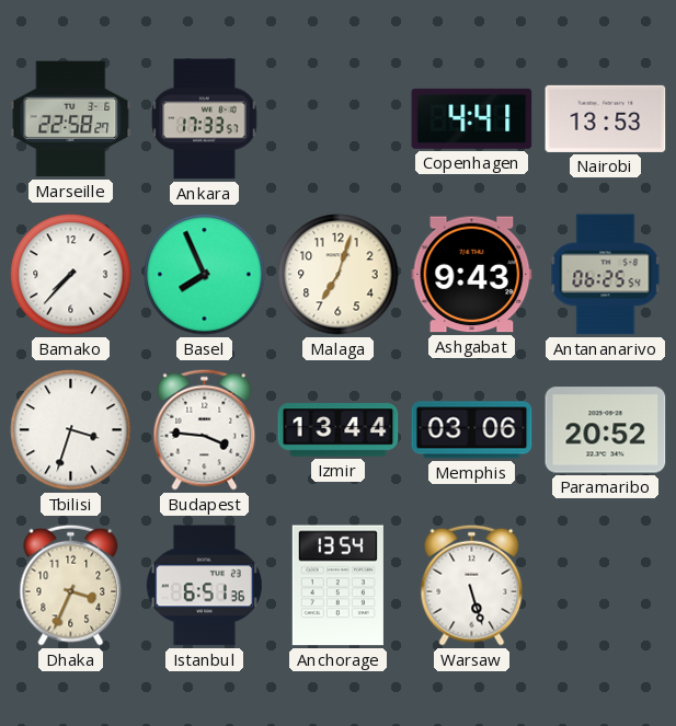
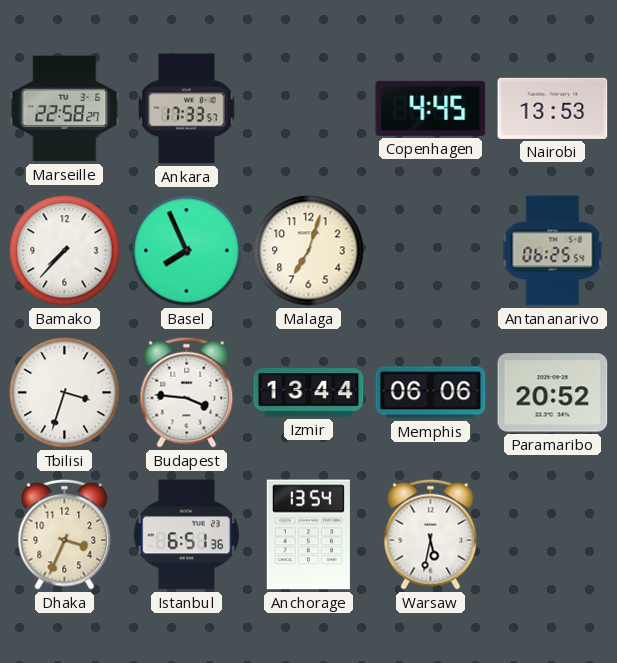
Copenhagen: 4:41 -> 4:45 (431, 108)
Ashgabat: 9:43 -> none (472, 275)
Memphis: 03:06 -> 06:06 (431, 393)
Warsaw: 5:27 -> 5:32 (431, 534)
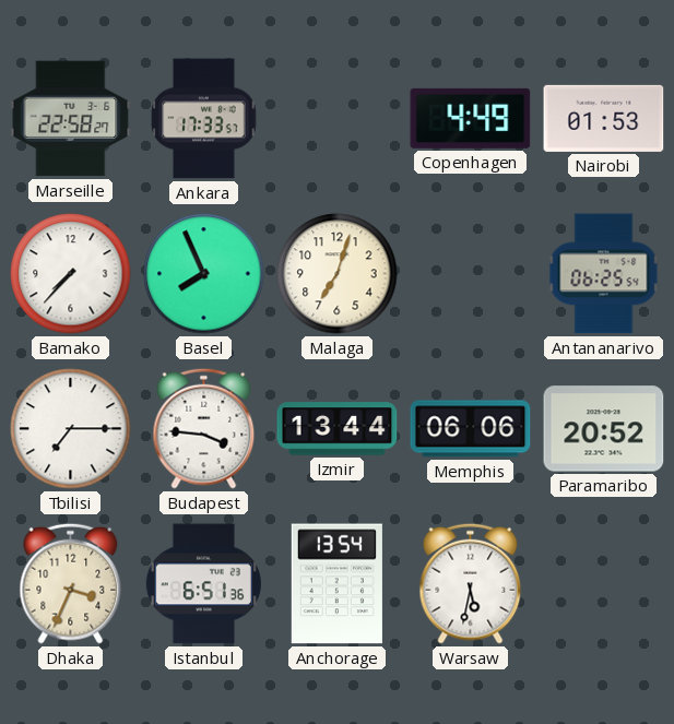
Copenhagen: 4:45 -> 4:49 (471, 118)
Nairobi: 13:53 -> 01:53 (604, 118)
Tbilisi: 3:33 -> 7:15 (71, 429)
